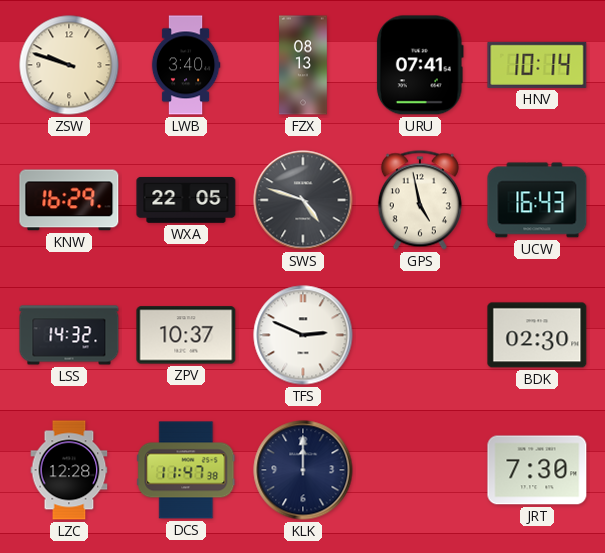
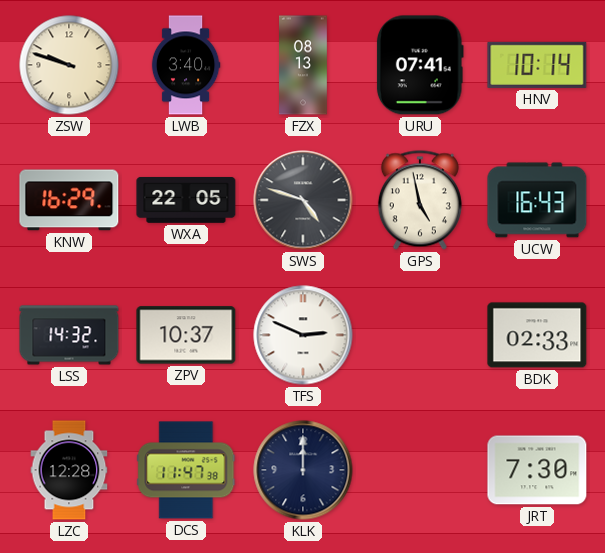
BDK: 02:30 -> 02:33 (537, 335)
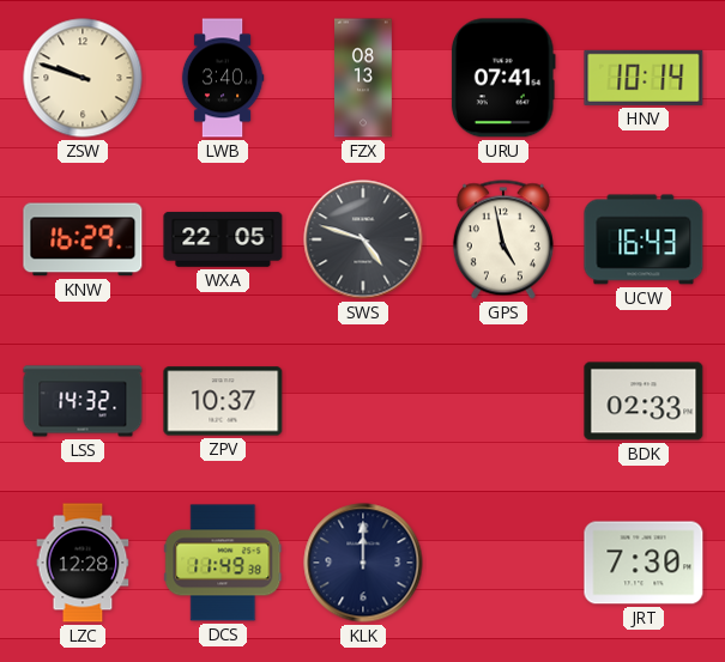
TFS: 2:49 -> none (303, 335)
DCS: 11:47 -> 11:49 (223, 563)
